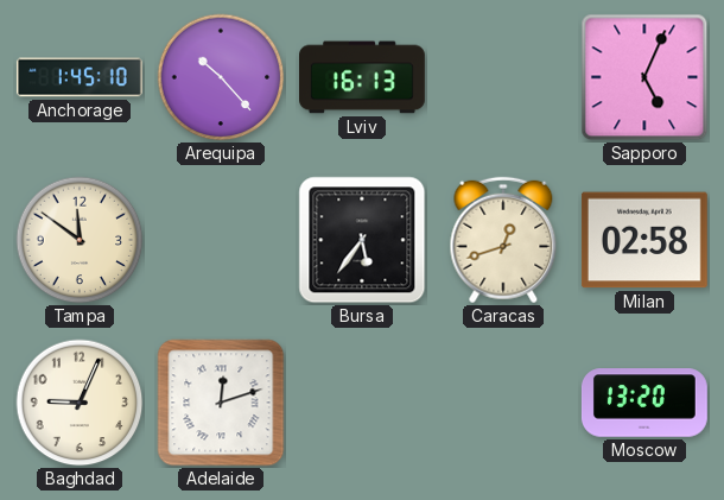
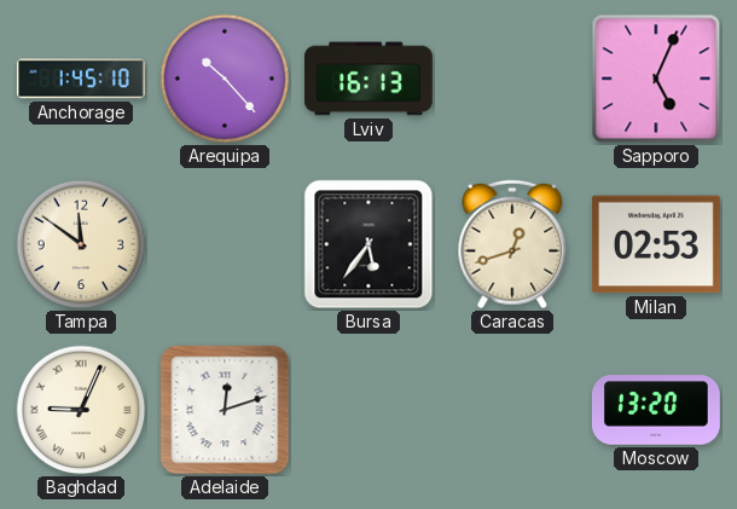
Milan: 02:58 -> 02:53 (656, 244)
Baghdad numerals: Arabic -> Roman (81, 410)
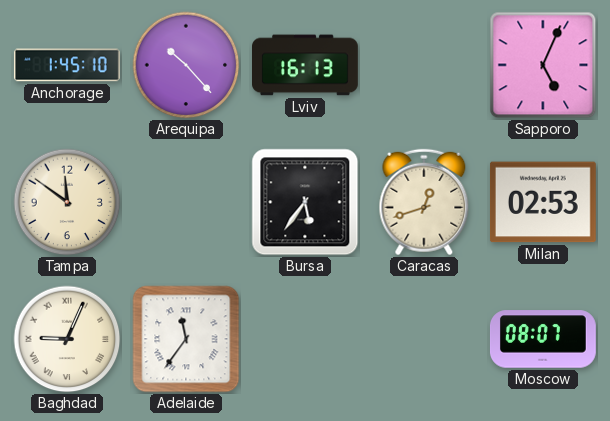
Adelaide: 12:12 -> 11:36 (186, 339)
Moscow: 13:20 -> 08:07 (543, 339)
